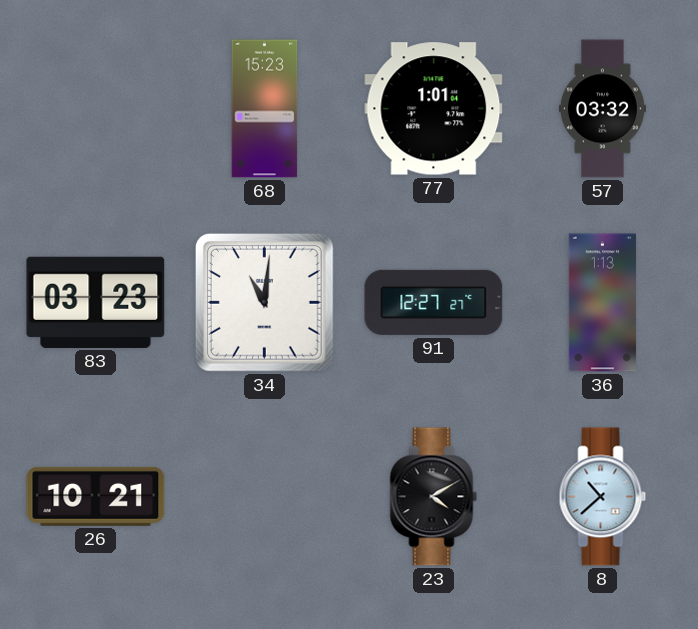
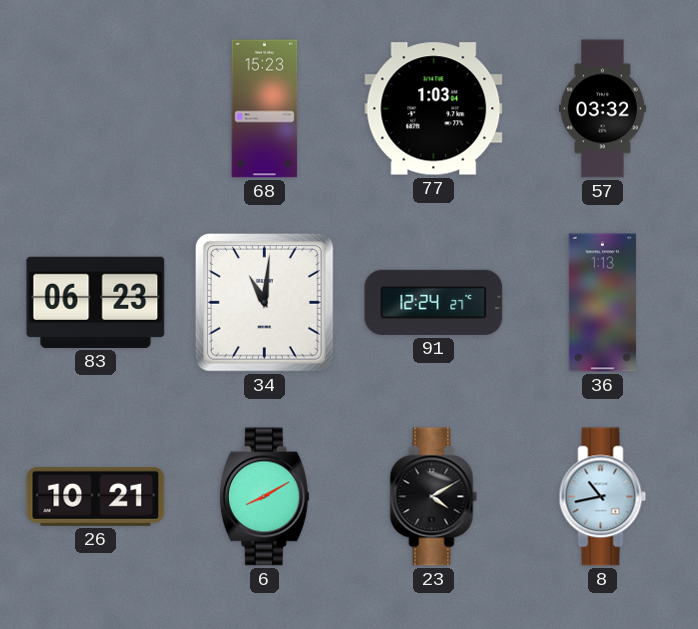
77: 1:01 -> 1:03 (434, 109)
83: 03:23 -> 06:23 (96, 302)
91: 12:27 -> 12:24 (434, 302)
6: none -> 8:10 (264, 497)
8: 10:38 -> 10:43 (603, 497)
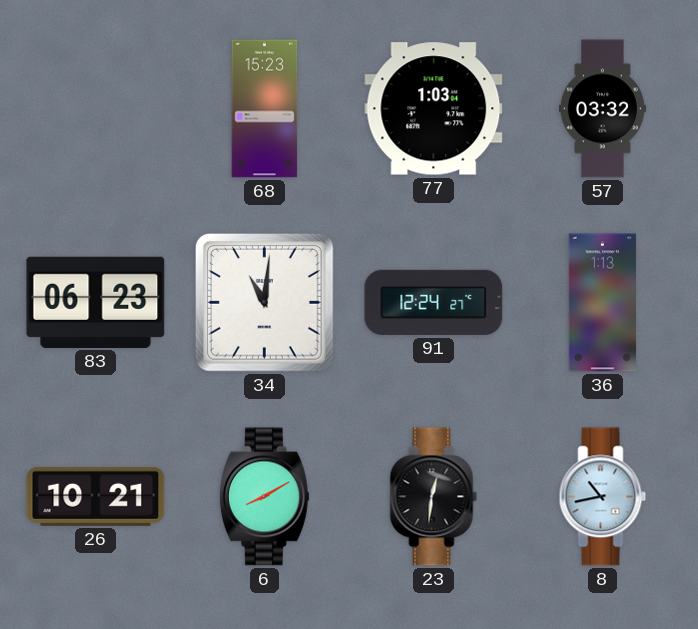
23: 4:10 -> 12:31 (434, 497)
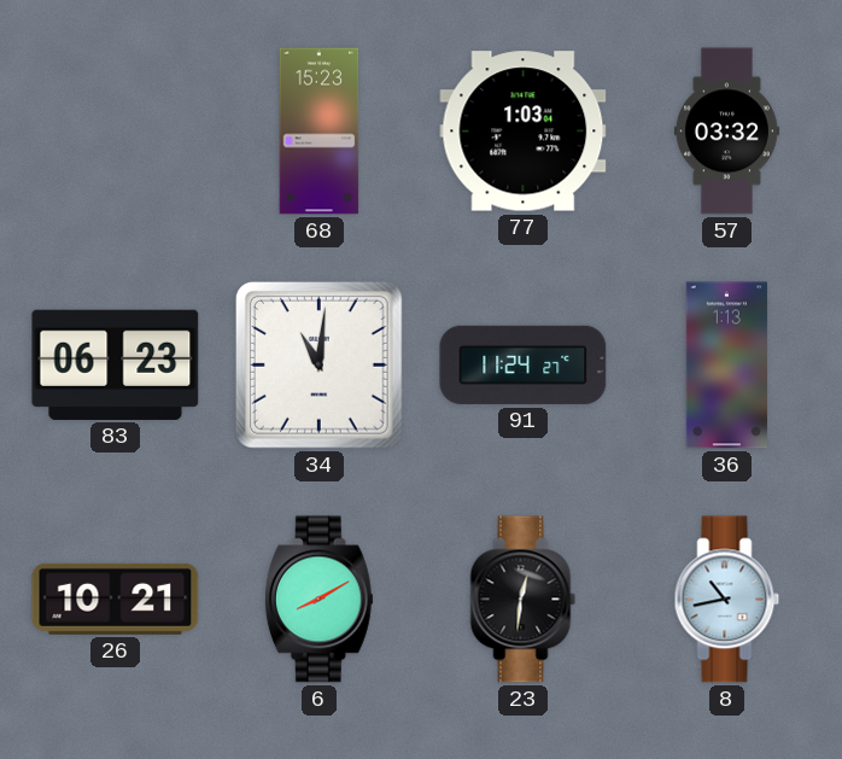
91: 12:24 -> 11:24 (524, 364)
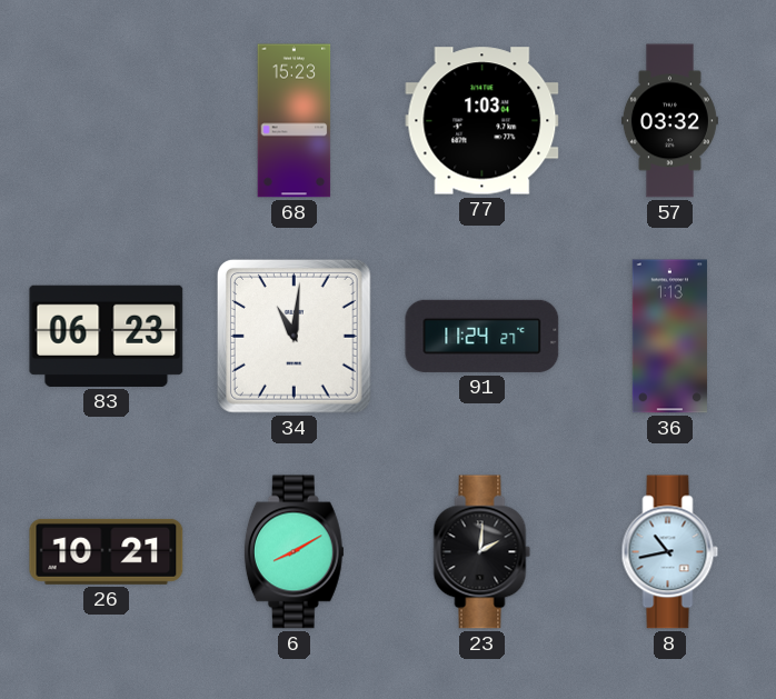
23: 12:31 -> 2:01 (482, 552)
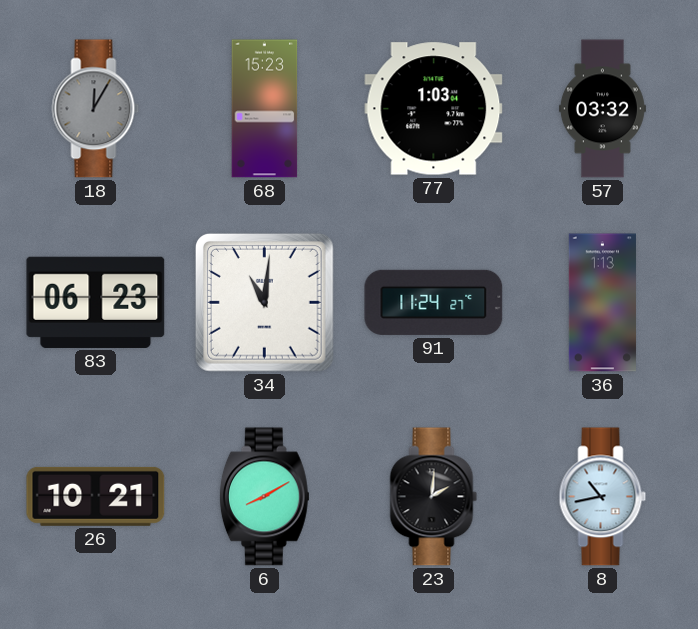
18: none -> 12:05 (96, 109)
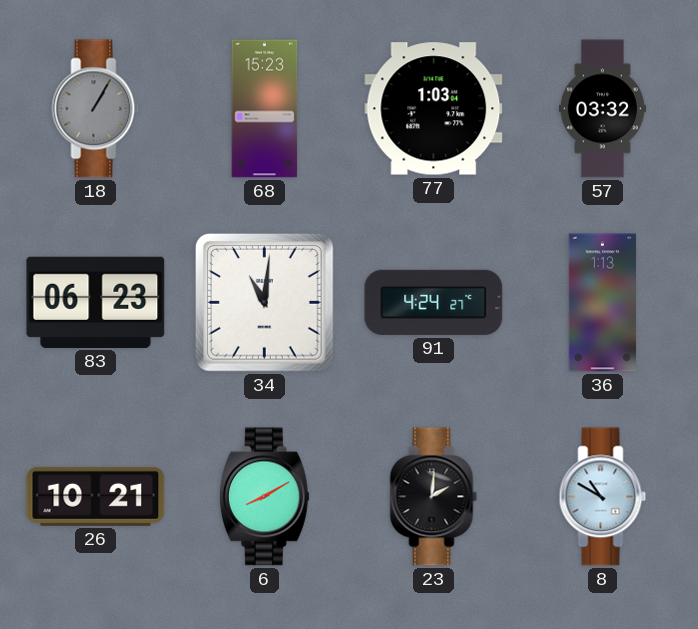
18: 12:05 -> 1:05 (96, 109)
91: 11:24 -> 4:24 (434, 302)
8: 10:43 -> 10:50 (603, 497)
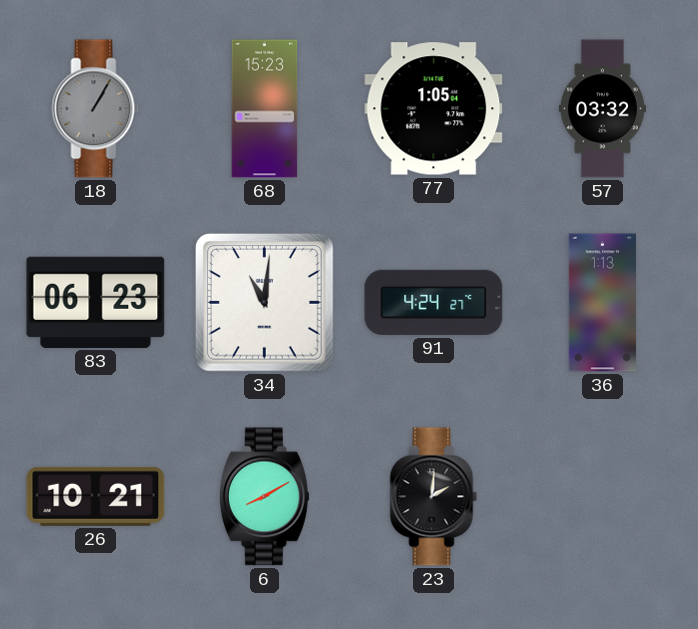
77: 1:03 -> 1:05 (434, 109)
8: 10:50 -> none (603, 497)
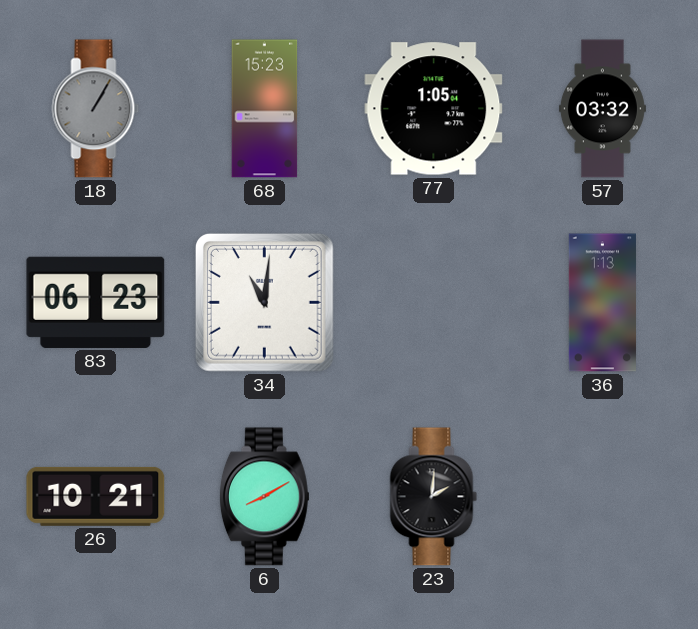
91: 4:24 -> none (434, 302)
